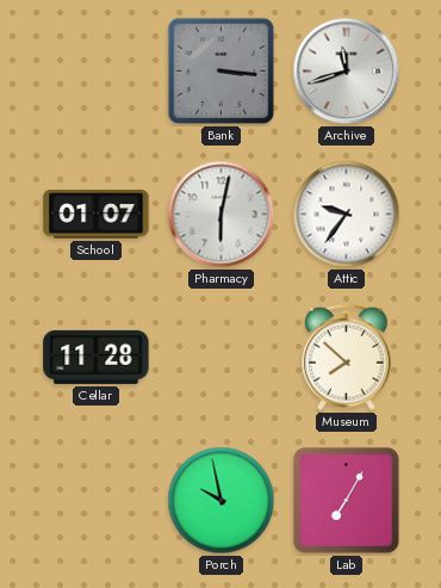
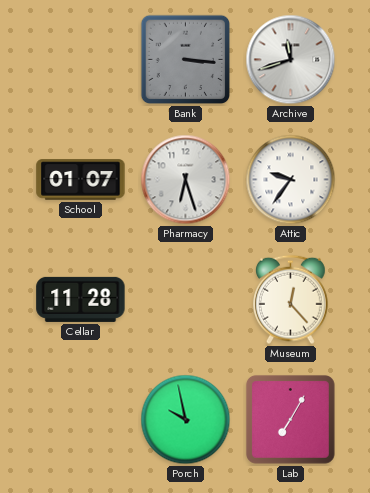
Pharmacy: 6:02 -> 6:27 (186, 180)
Museum: 7:52 -> 12:23 (291, 300)
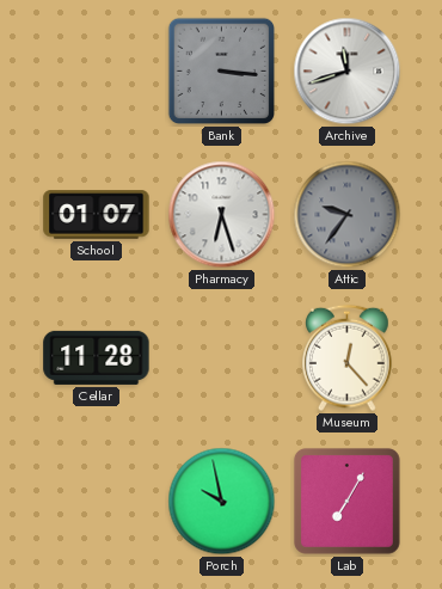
Attic dial: white -> grey (348, 215)
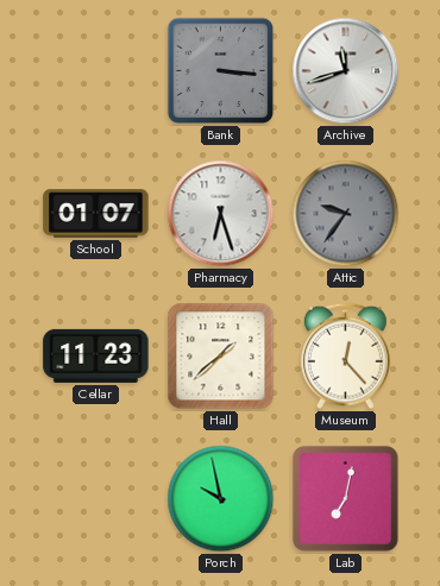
Cellar: 11:28 -> 11:23 (96, 355)
Hall: none -> 1:38 (221, 357)
Lab: 7:05 -> 7:02 (346, 499)
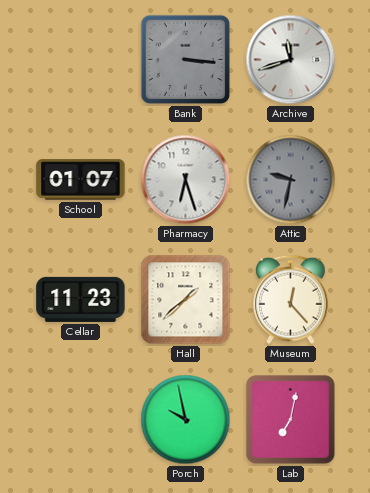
Attic: 9:36 -> 9:32 (291, 180)
